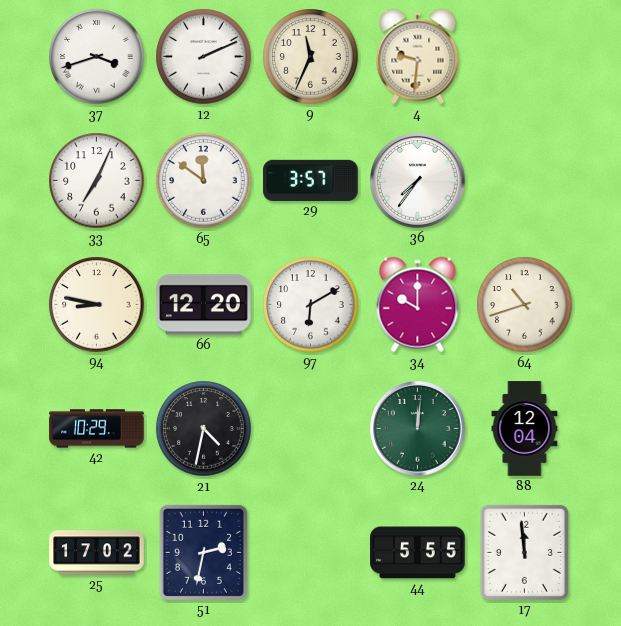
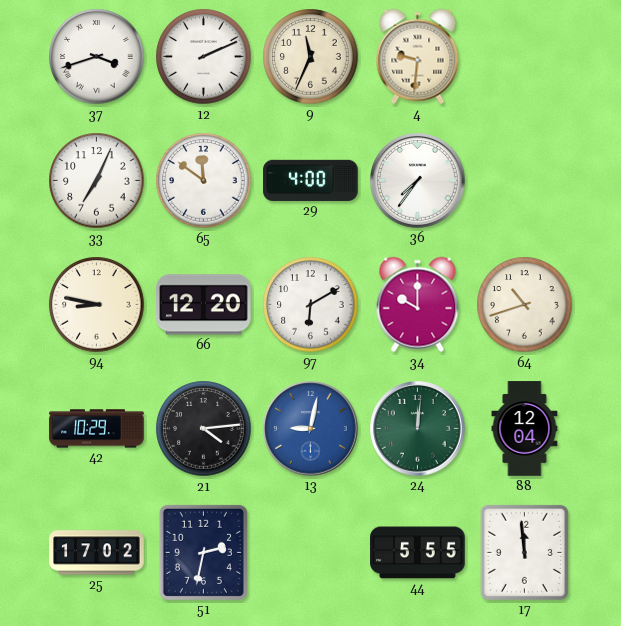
29: 3:57 -> 4:00 (311, 180)
21: 4:32 -> 4:14 (204, 429)
13: none -> 9:02 (311, 429)
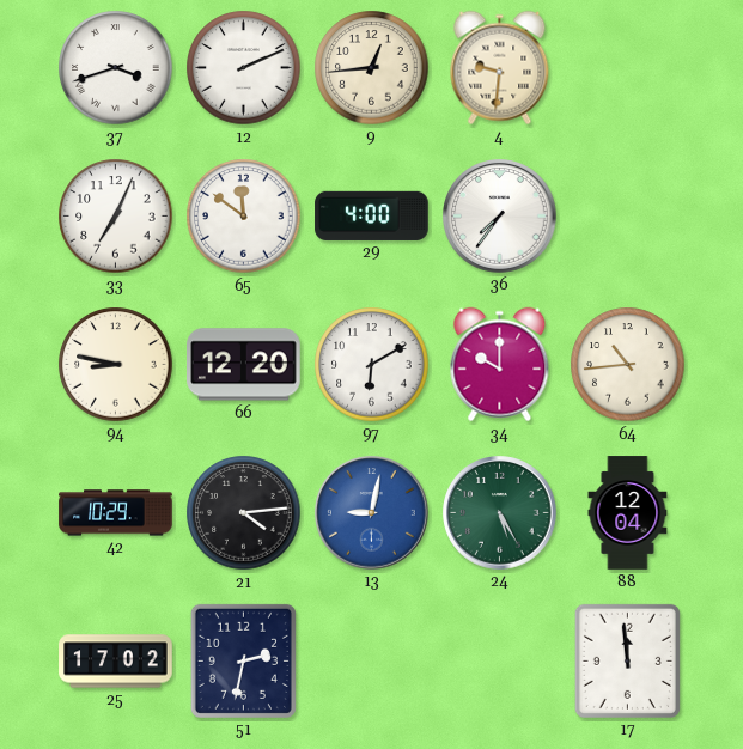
9: 11:34 -> 12:44 (372, 68)
64: 10:42 -> 10:44 (628, 365)
24: 12:01 -> 5:25 (500, 513)
44: 5:55 -> none (418, 553)
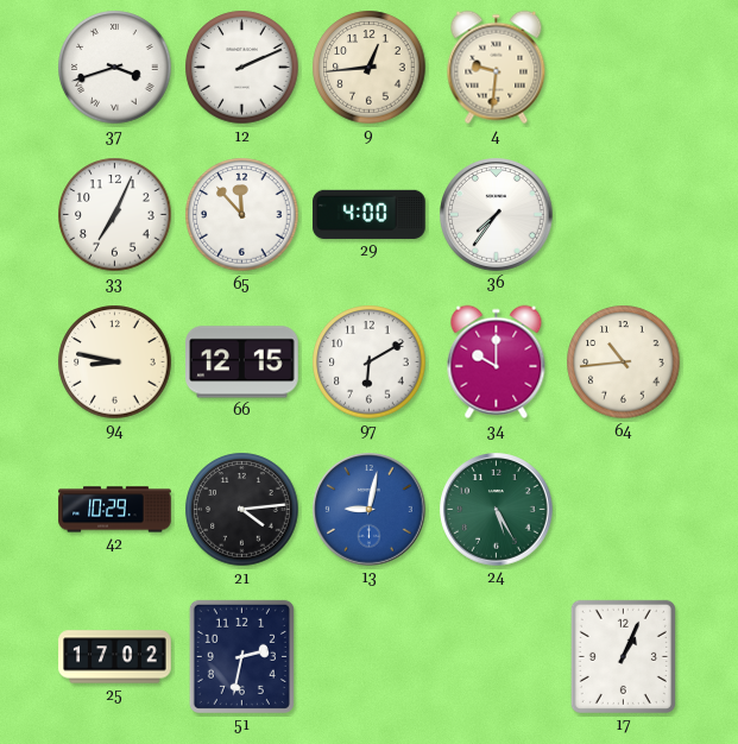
65: 11:51 -> 11:53 (242, 215)
66: 12:20 -> 12:15 (242, 362)
88: 12:04 -> none (628, 513)
17: 11:59 -> 1:04 (623, 656)
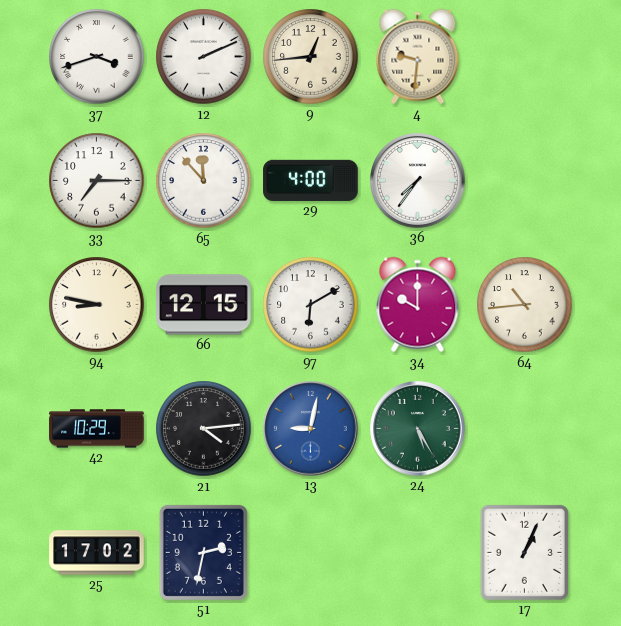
33: 7:04 -> 7:15 (97, 181)
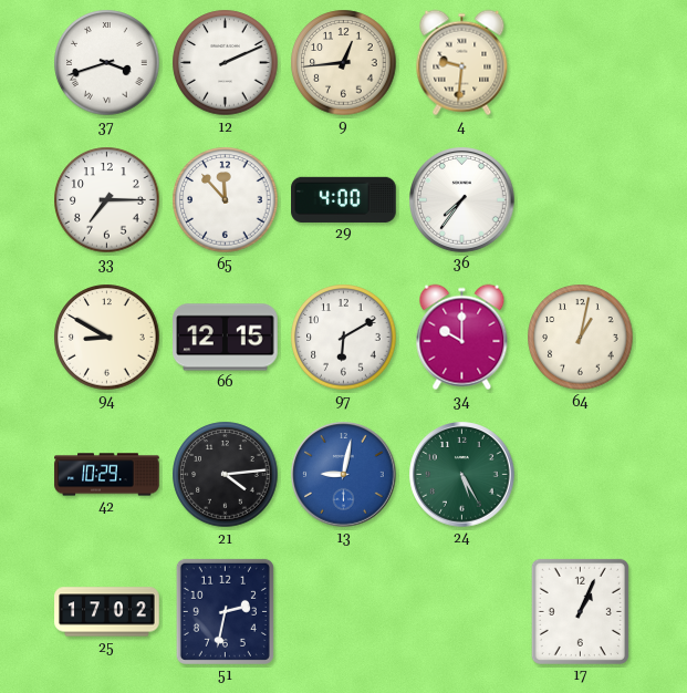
94: 8:47 -> 8:50 (107, 338)
64: 10:44 -> 1:02 (581, 338)
